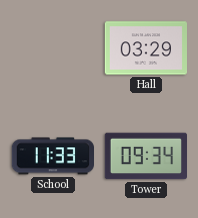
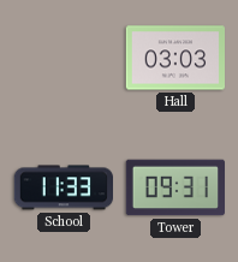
Hall: 03:29 -> 03:03 (174, 58)
Tower: 09:34 -> 09:31 (174, 187)
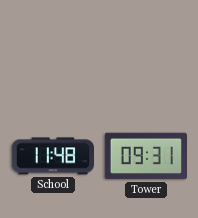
Hall: 03:03 -> none (174, 58)
School: 11:33 -> 11:48 (52, 156)
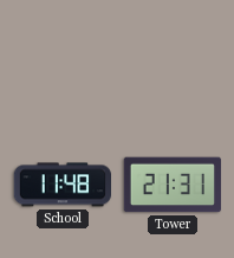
Tower: 09:31 -> 21:31 (171, 185)
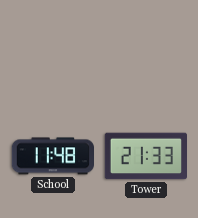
Tower: 21:31 -> 21:33 (145, 156)
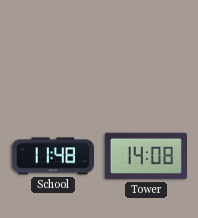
Tower: 21:33 -> 14:08 (145, 156)
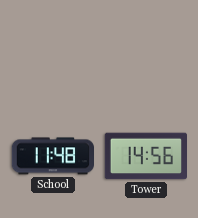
Tower: 14:08 -> 14:56 (145, 156)
